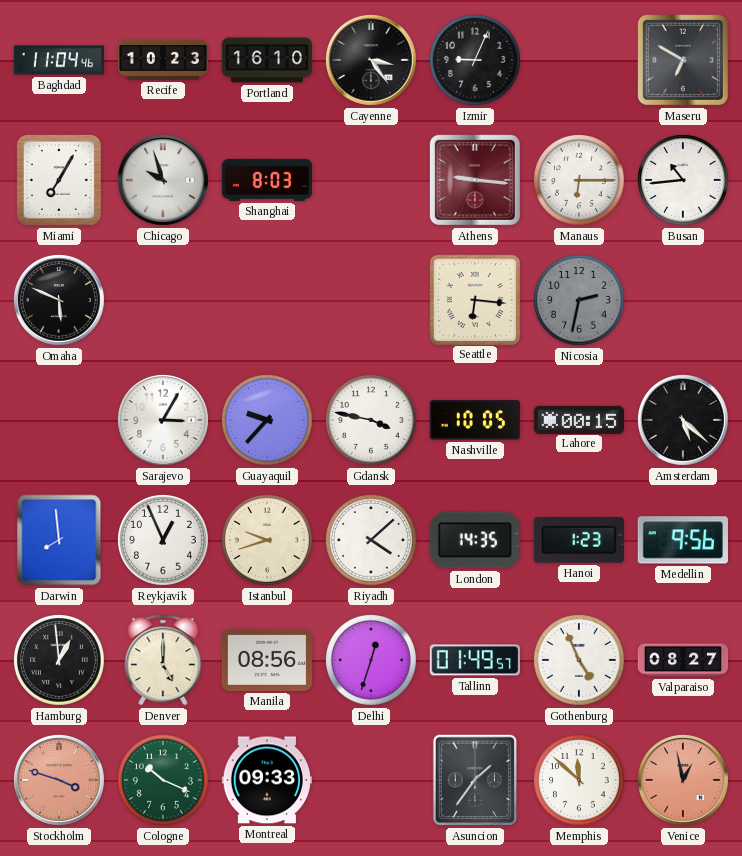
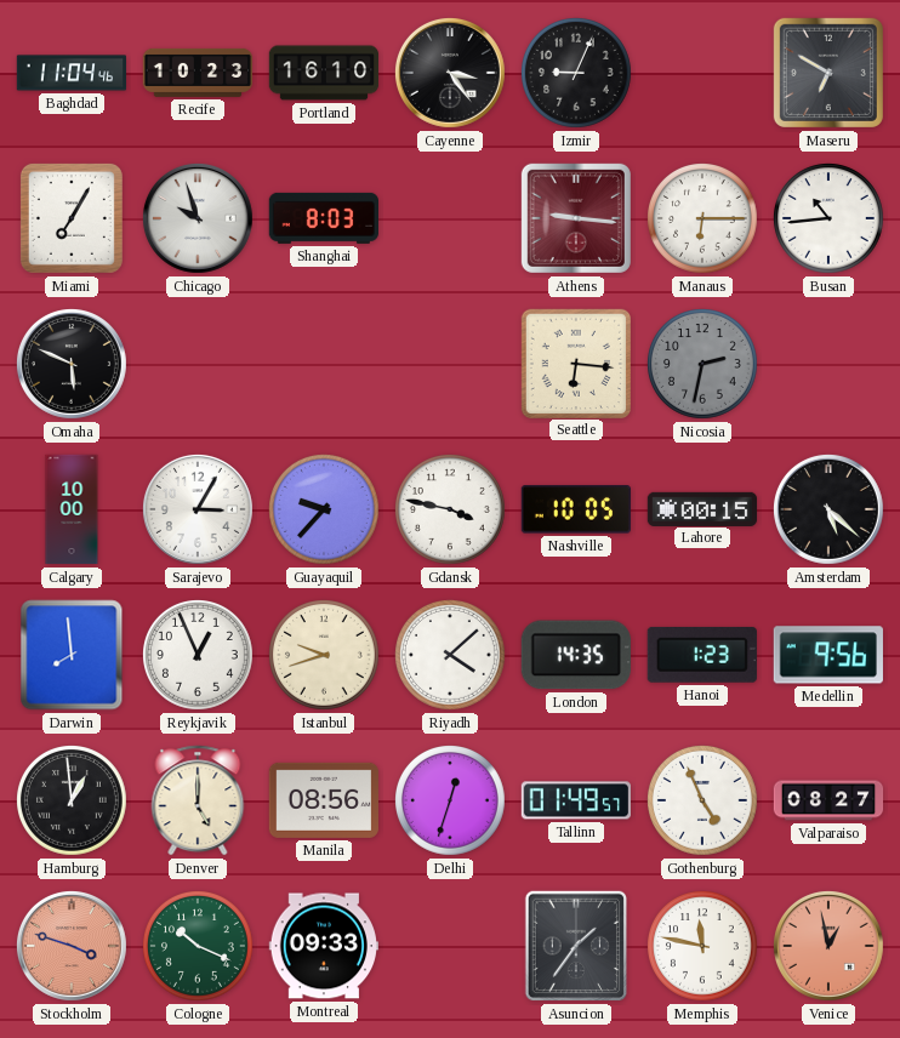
Calgary: none -> 10:00 (72, 509)
Memphis: 11:52 -> 11:47 (704, 947)
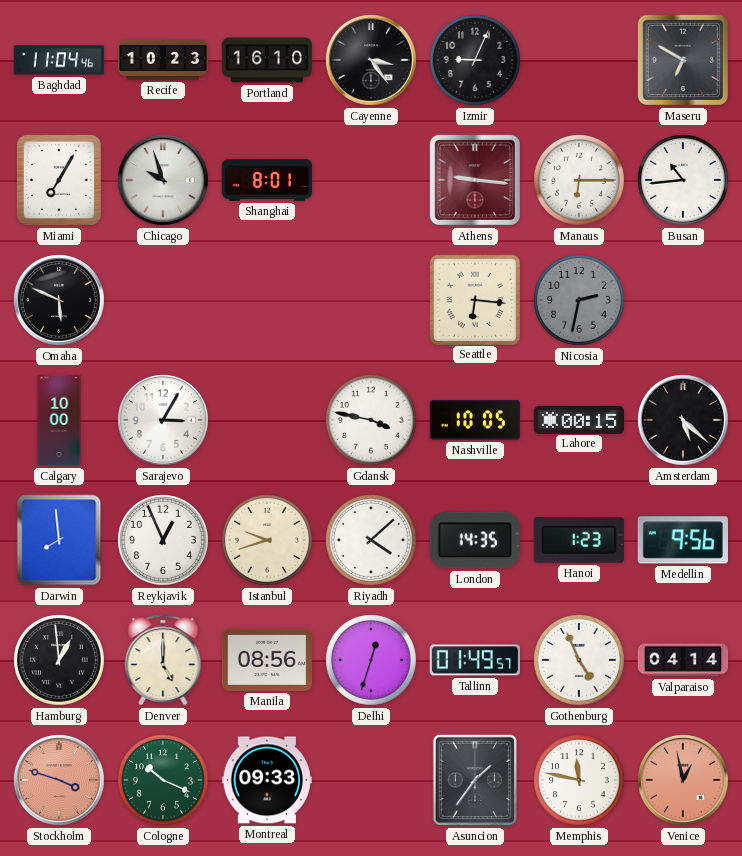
Shanghai: 8:03 -> 8:01 (266, 180)
Guayaquil: 9:37 -> none (325, 511)
Valparaiso: 08:27 -> 04:14 (683, 660)
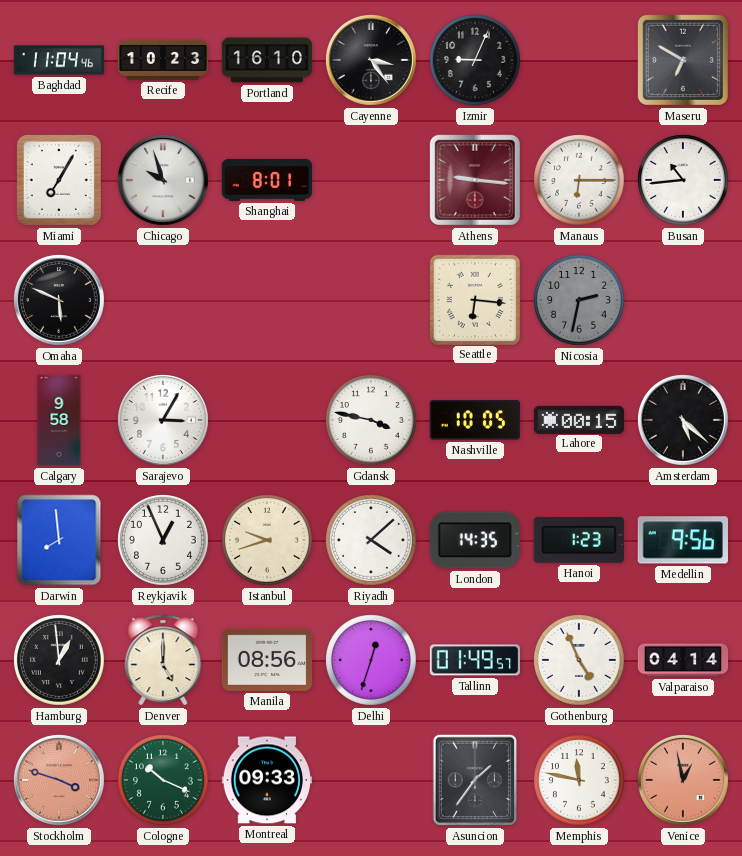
Calgary: 10:00 -> 9:58 (59, 420)
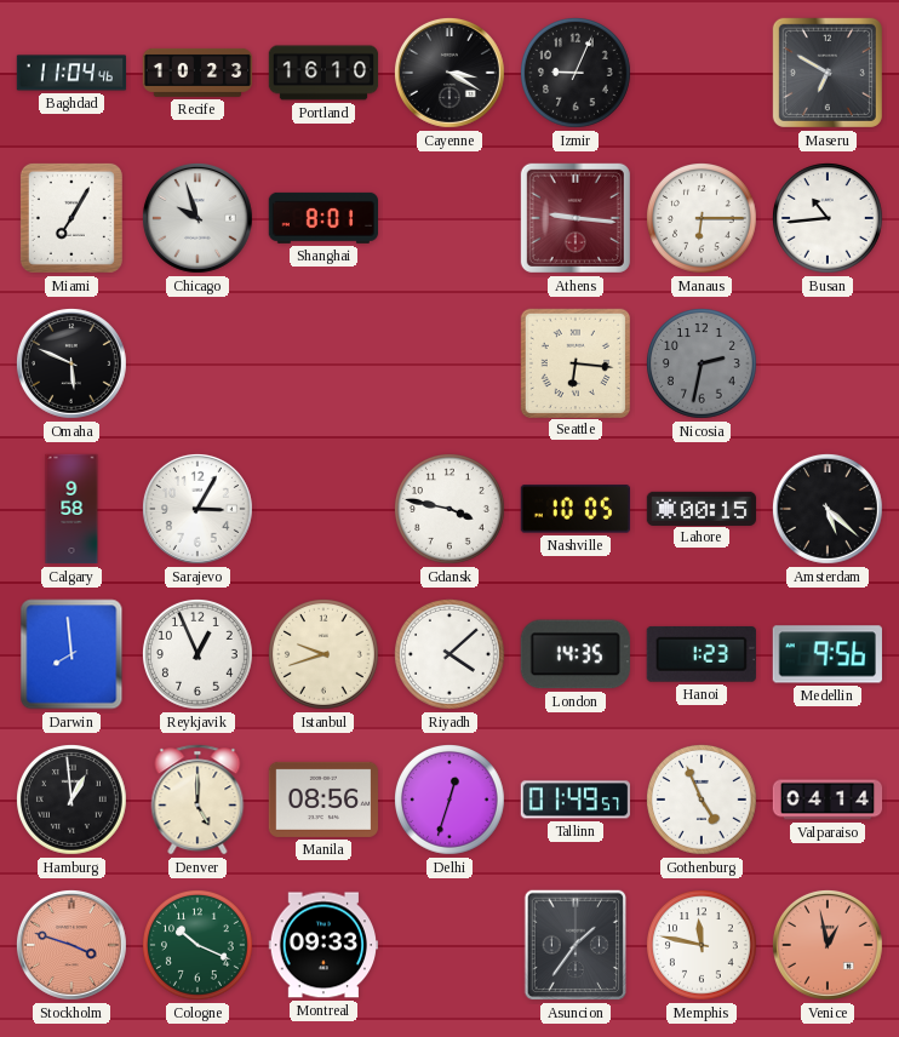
Cayenne: 3:24 -> 3:20 (449, 73)
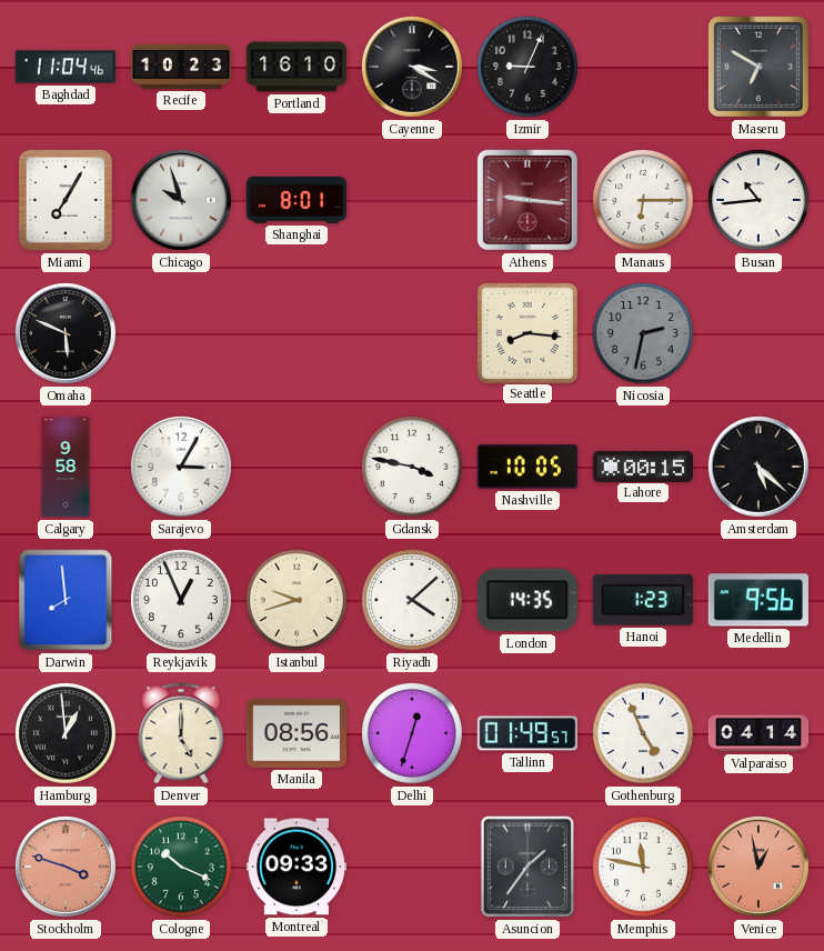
Seattle: 6:16 -> 8:16 (526, 332)
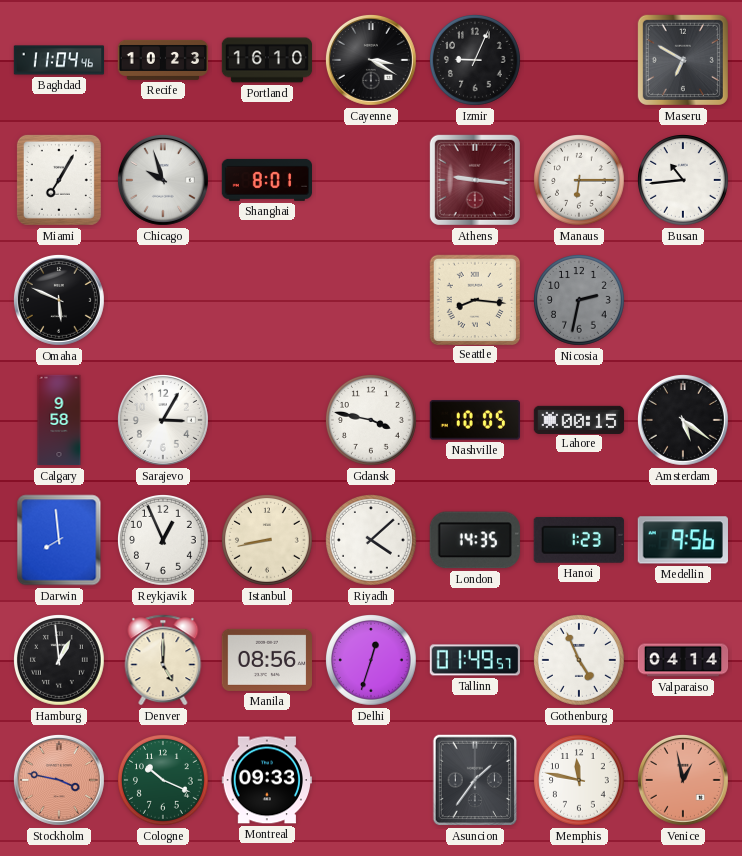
Amsterdam: 5:22 -> 5:21 (683, 420)
Istanbul: 9:42 -> 8:43 (268, 541)
Stockholm: 3:48 -> 3:47 (59, 780)
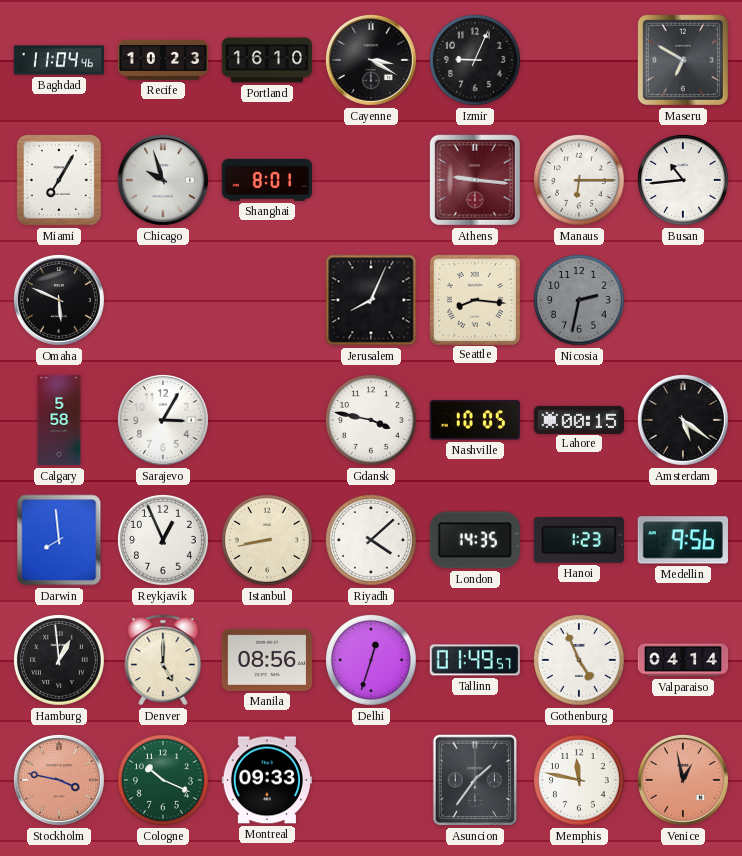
Jerusalem: none -> 8:04 (371, 300)
Calgary: 9:58 -> 5:58 (59, 420)
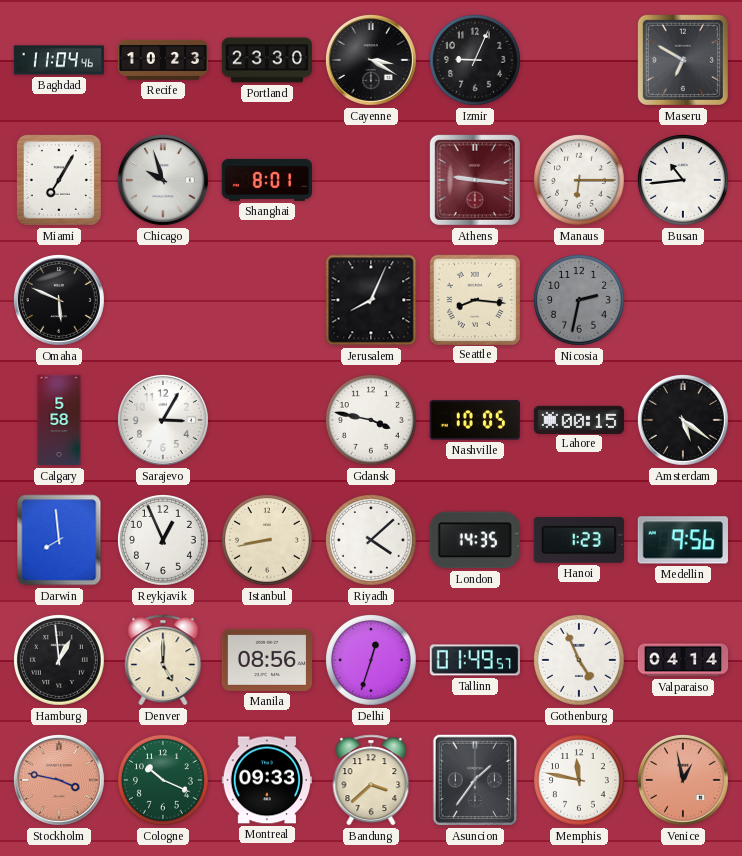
Portland: 16:10 -> 23:30 (267, 60)
Bandung: none -> 3:38 (371, 780)
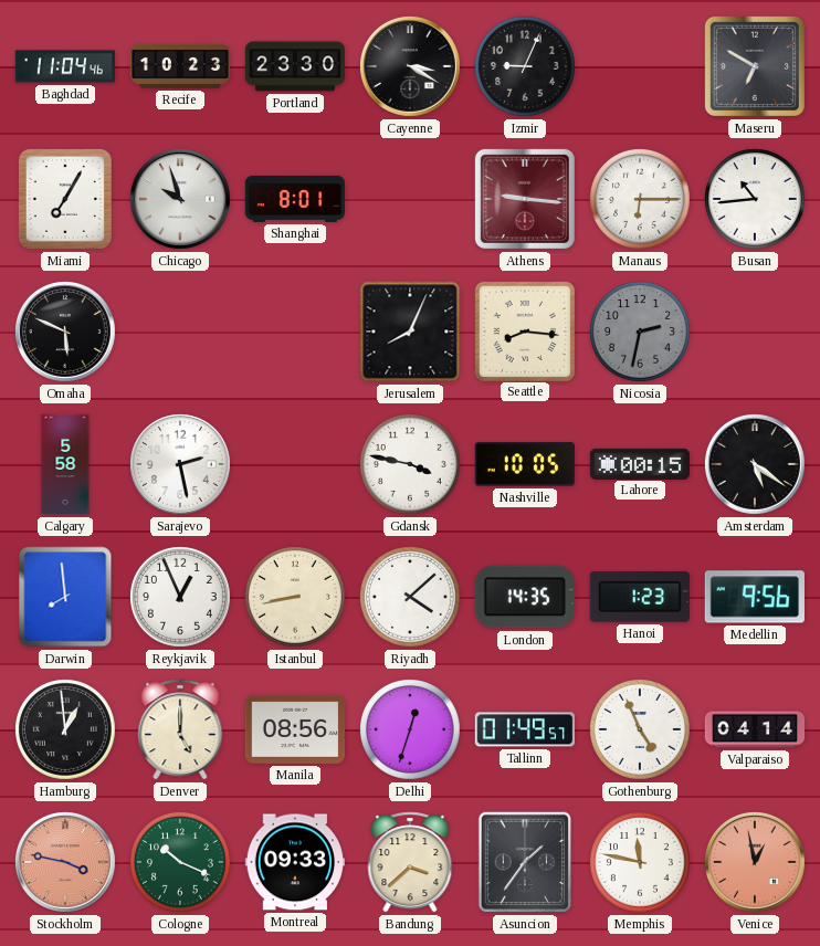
Sarajevo: 3:05 -> 2:28 (180, 464)
